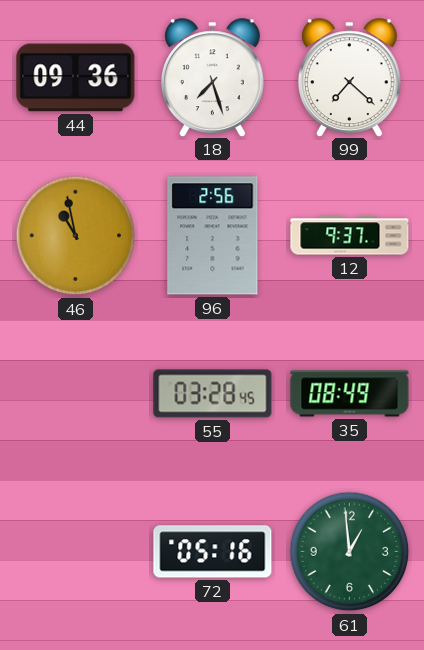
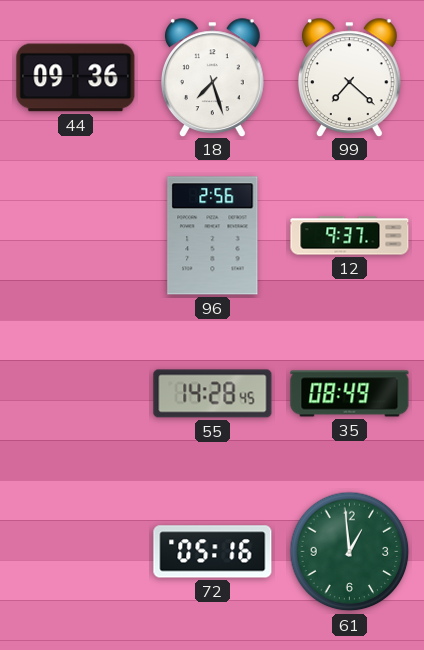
46: 10:58 -> none (76, 236)
55: 03:28 -> 14:28 (213, 394)
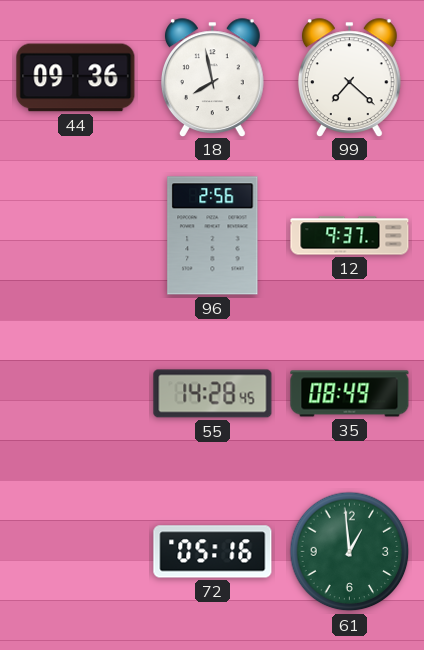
18: 7:27 -> 7:58 (212, 77)
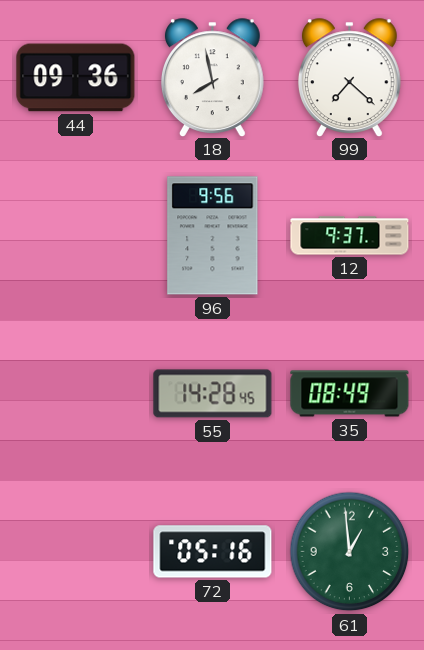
96: 2:56 -> 9:56 (213, 236)
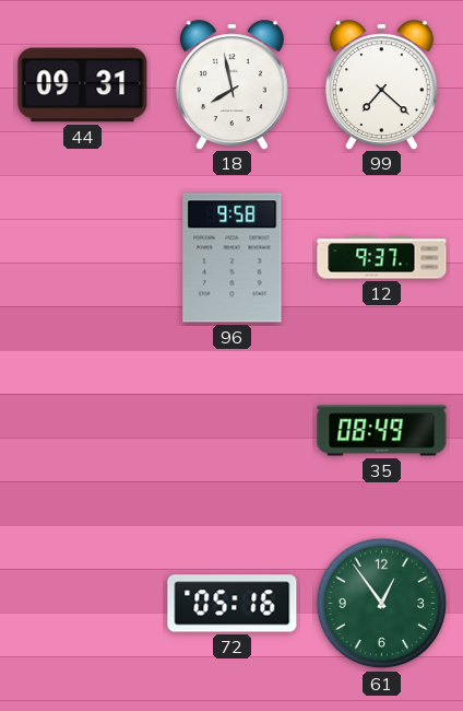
44: 09:36 -> 09:31 (83, 85)
96: 9:56 -> 9:58 (233, 258)
55: 14:28 -> none (213, 394)
61: 12:59 -> 12:54 (382, 604)
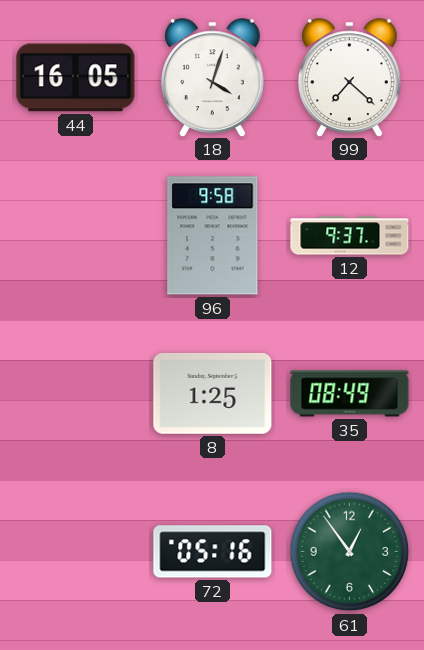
44: 09:31 -> 16:05 (76, 78)
18: 7:58 -> 4:03 (212, 77)
8: none -> 1:25 (213, 393)
